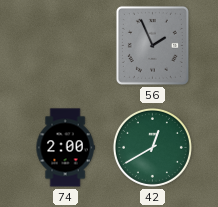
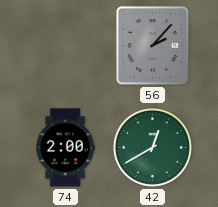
56: 1:56 -> 2:07 (152, 45)
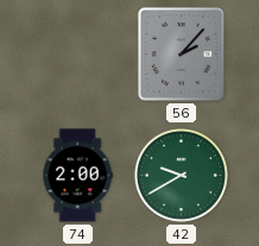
42: 12:40 -> 9:40 (181, 175)
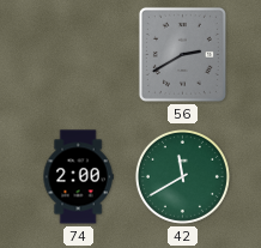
56: 2:07 -> 2:40 (182, 54)
42: 9:40 -> 11:40 (182, 176)
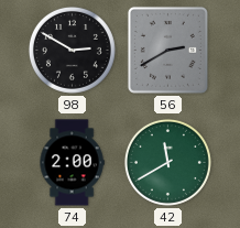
98: none -> 2:50 (72, 50)
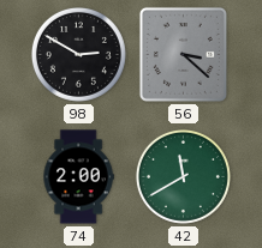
56: 2:40 -> 3:22 (183, 54)
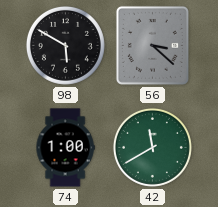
98: 2:50 -> 5:50 (65, 45)
74: 2:00 -> 1:00 (65, 148)
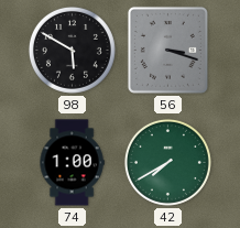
56: 3:22 -> 3:18 (167, 50)
42: 11:40 -> 7:40 (167, 162)
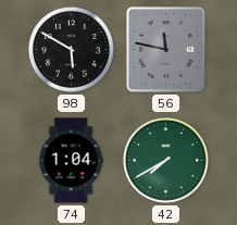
56: 3:18 -> 11:47 (165, 49)
74: 1:00 -> 1:04 (71, 161)
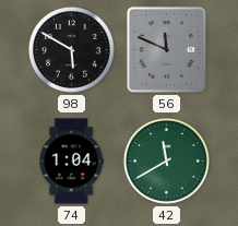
56: 11:47 -> 11:49 (166, 49)
42: 7:40 -> 11:40 (166, 160)
